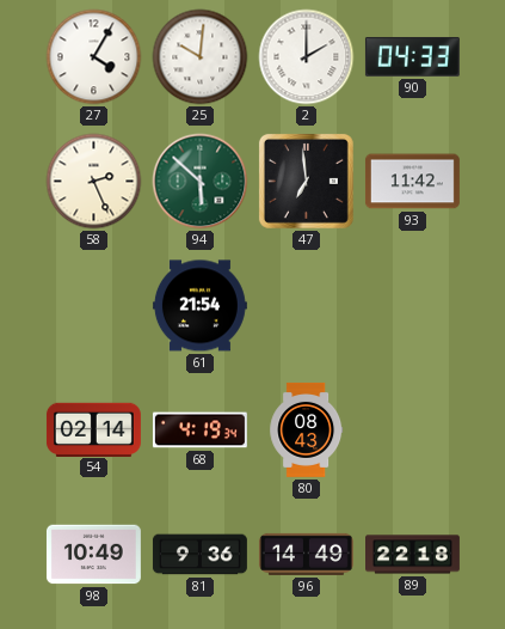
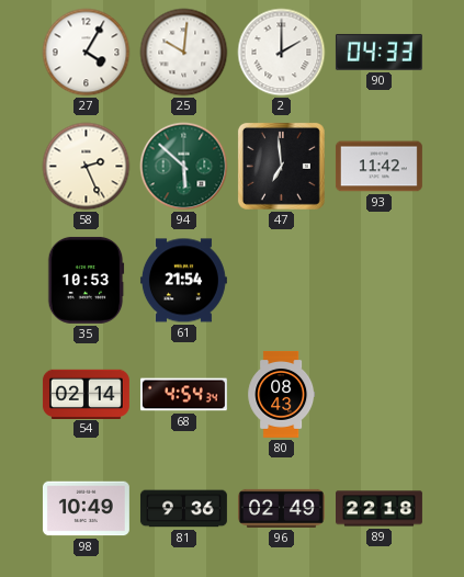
35: none -> 10:53 (86, 280)
68: 4:19 -> 4:54 (183, 395)
96: 14:49 -> 02:49 (281, 508)
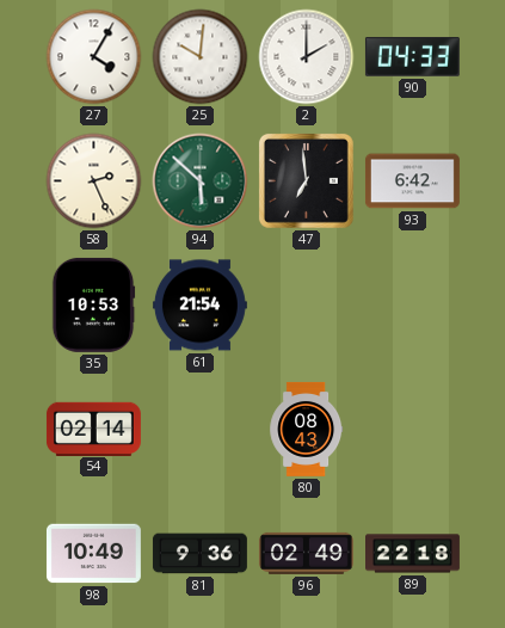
93: 11:42 -> 6:42 (412, 181)
68: 4:54 -> none (183, 395)
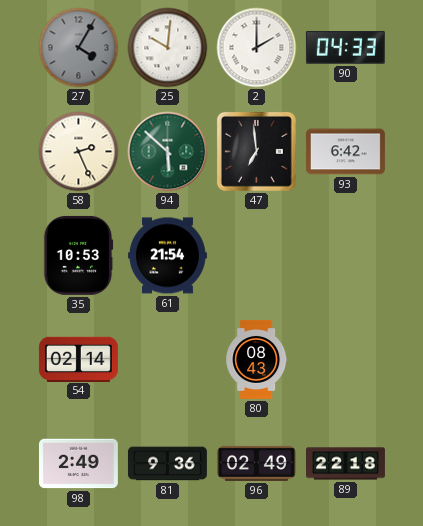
27 dial: white -> grey (79, 48)
98: 10:49 -> 2:49 (78, 464)
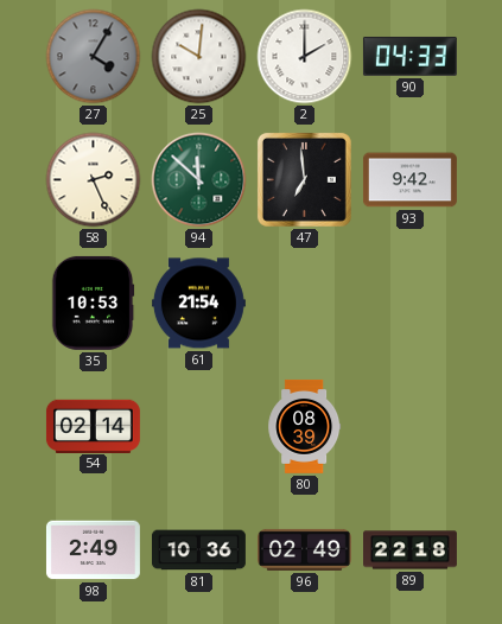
94: 5:52 -> 11:52 (199, 180)
93: 6:42 -> 9:42 (409, 180)
80: 08:43 -> 08:39 (305, 426)
81: 9:36 -> 10:36 (198, 550)
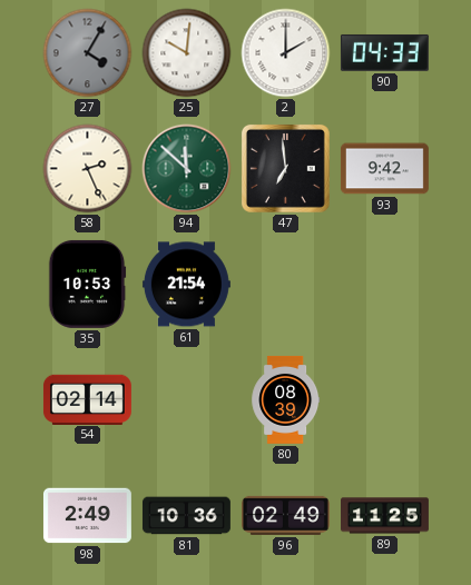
89: 22:18 -> 11:25 (385, 516)
